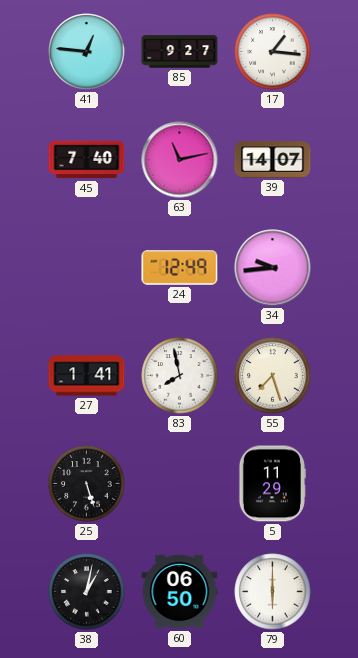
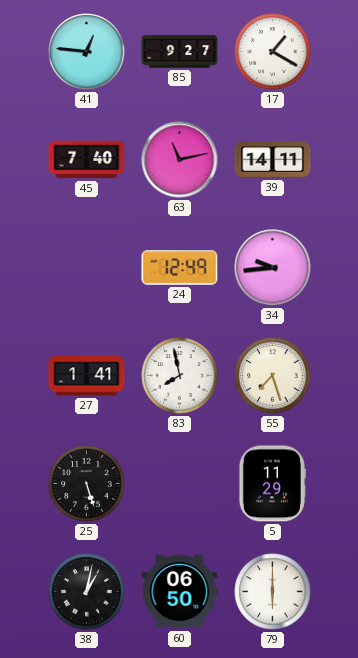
17: 1:16 -> 1:20 (273, 52)
39: 14:07 -> 14:11 (273, 160)
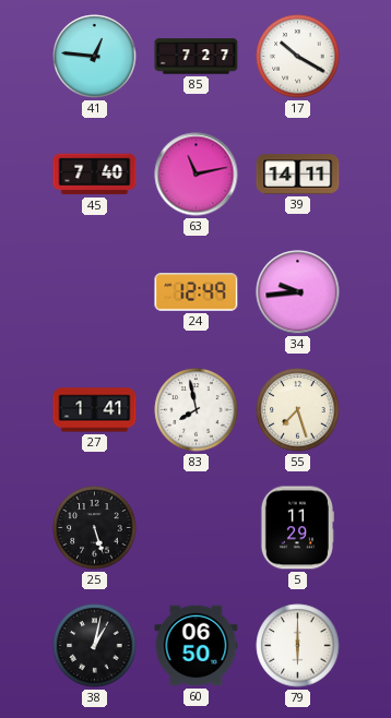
85: 9:27 -> 7:27 (197, 57)
17: 1:20 -> 10:20 (298, 57)
